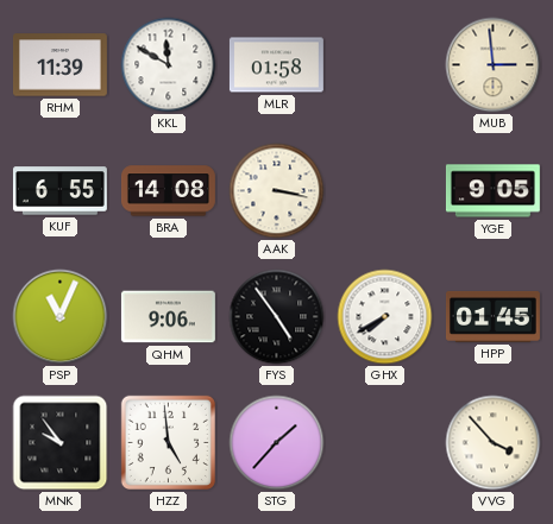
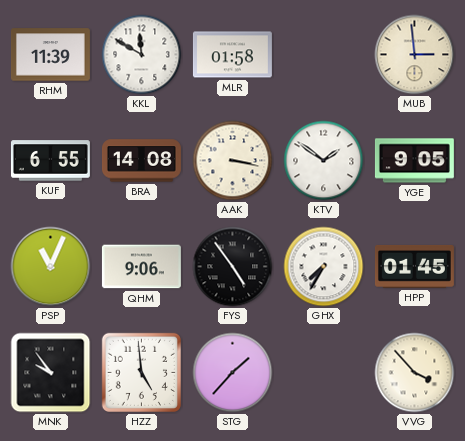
KTV: none -> 1:51 (324, 161)
GHX: 7:40 -> 7:35 (324, 267)
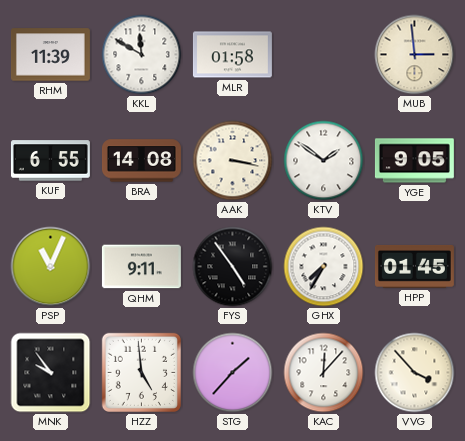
QHM: 9:06 -> 9:11 (141, 267)
KAC: none -> 12:07 (324, 373)
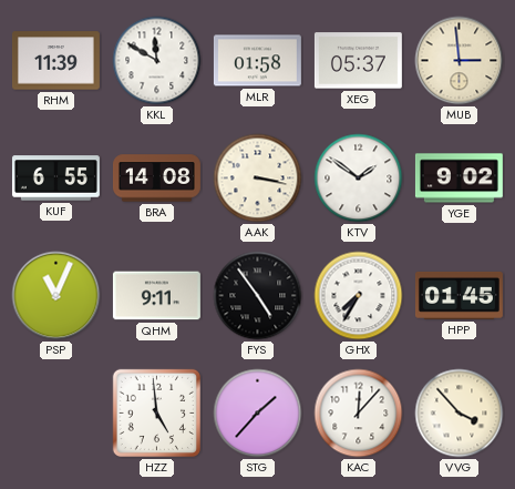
XEG: none -> 05:37 (358, 61)
YGE: 9:05 -> 9:02 (459, 179)
MNK: 9:54 -> none (51, 373)
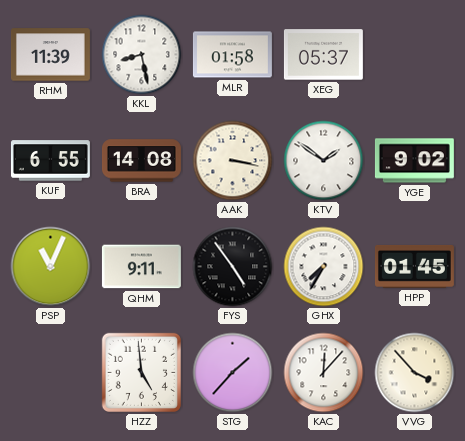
KKL: 11:50 -> 8:28 (142, 55)
MUB: 2:59 -> none (460, 61)
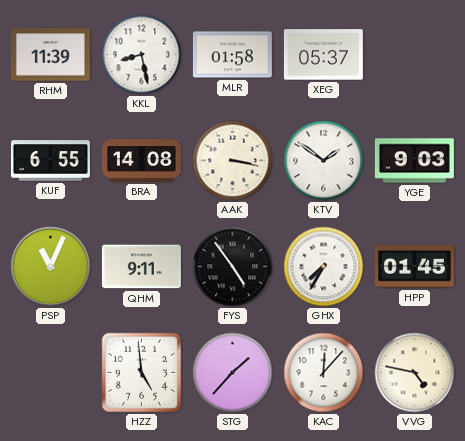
YGE: 9:02 -> 9:03 (414, 161)
VVG: 3:53 -> 4:47 (415, 373)
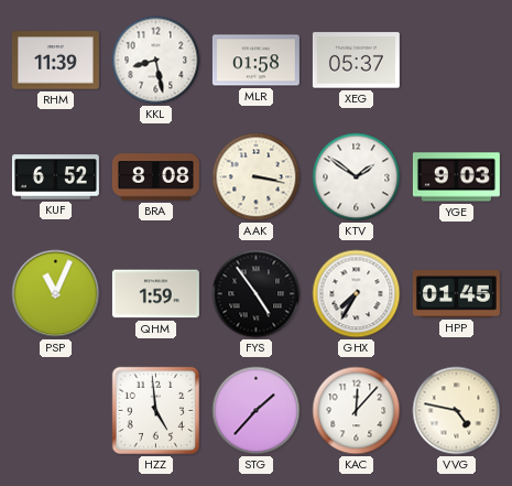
KUF: 6:55 -> 6:52 (55, 177)
BRA: 14:08 -> 8:08 (155, 177)
QHM: 9:11 -> 1:59 (155, 294)
